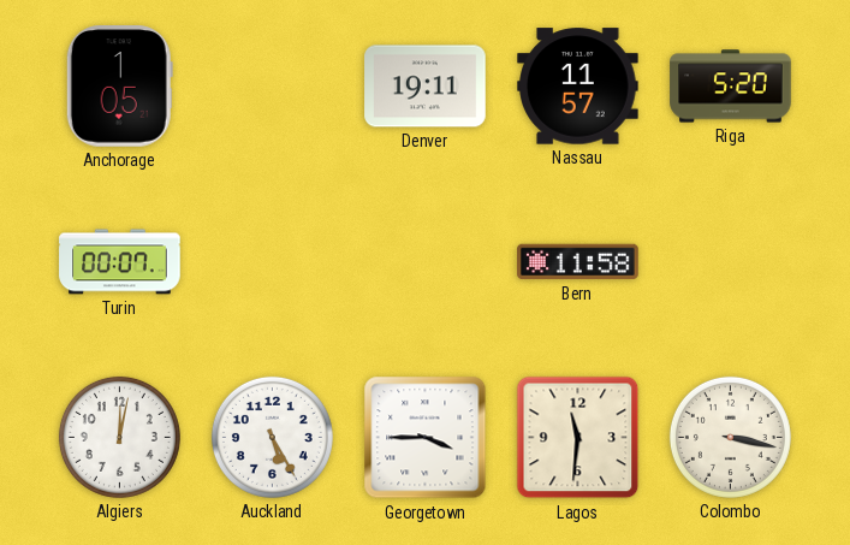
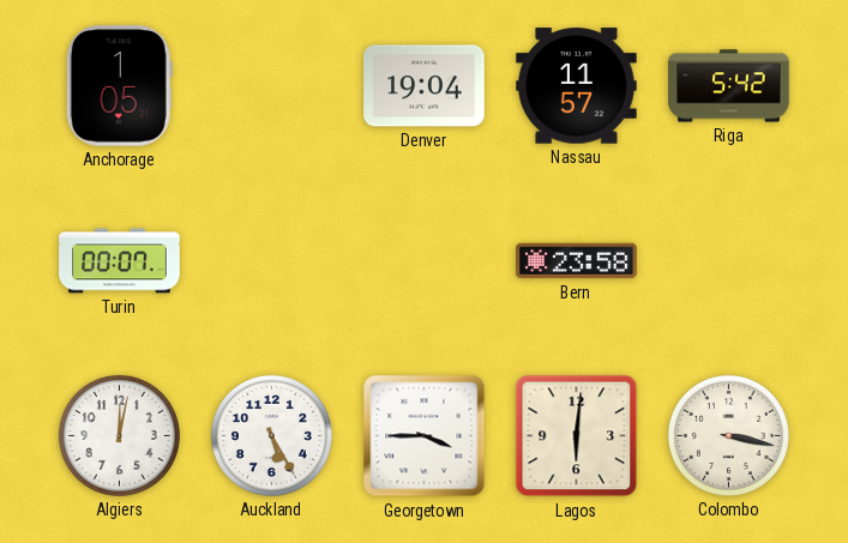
Denver: 19:11 -> 19:04 (425, 86)
Riga: 5:20 -> 5:42 (729, 86)
Bern: 11:58 -> 23:58 (577, 261)
Lagos: 11:31 -> 6:01 (577, 436)
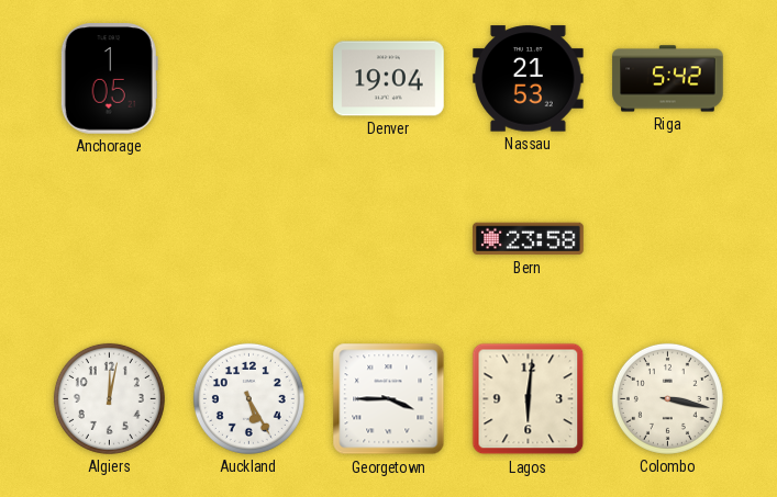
Nassau: 11:57 -> 21:53 (529, 79)
Turin: 00:07 -> none (120, 261)
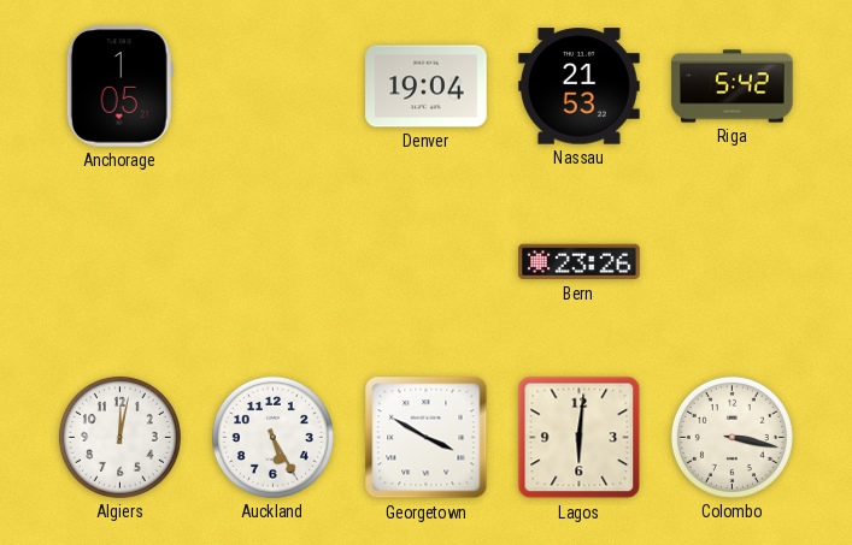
Bern: 23:58 -> 23:26 (580, 262)
Georgetown: 3:45 -> 3:50 (427, 438)
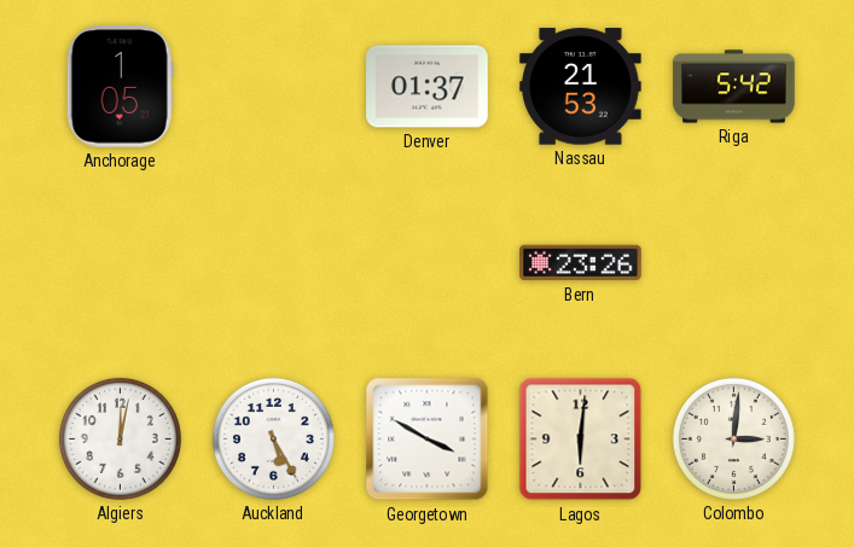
Denver: 19:04 -> 01:37 (428, 87)
Colombo: 3:17 -> 3:01 (733, 438)
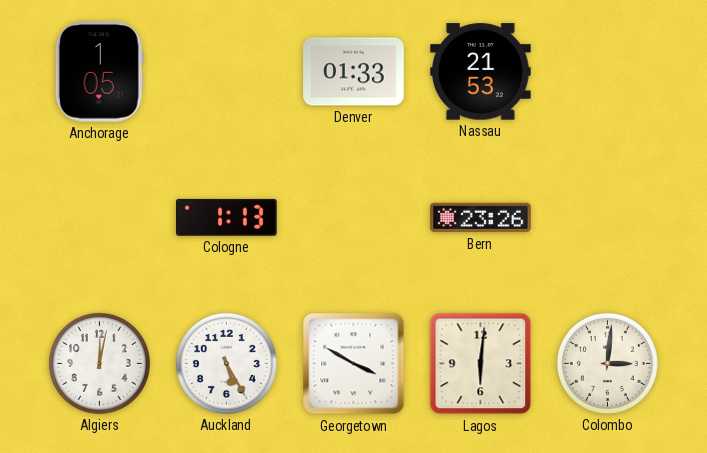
Denver: 01:37 -> 01:33 (354, 72)
Riga: 5:42 -> none (734, 87)
Cologne: none -> 1:13 (227, 217)
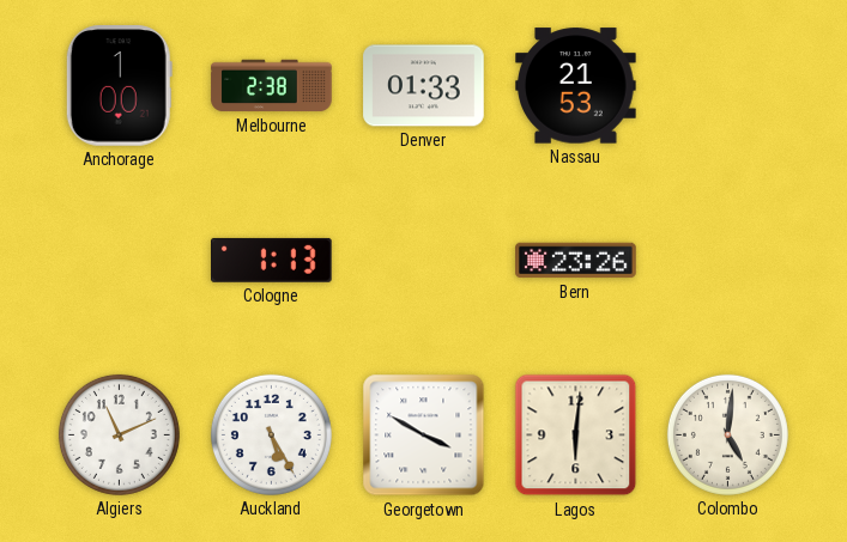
Anchorage: 1:05 -> 1:00 (119, 86)
Melbourne: none -> 2:38 (272, 86)
Algiers: 12:02 -> 11:11 (119, 434)
Colombo: 3:01 -> 5:01 (727, 434)
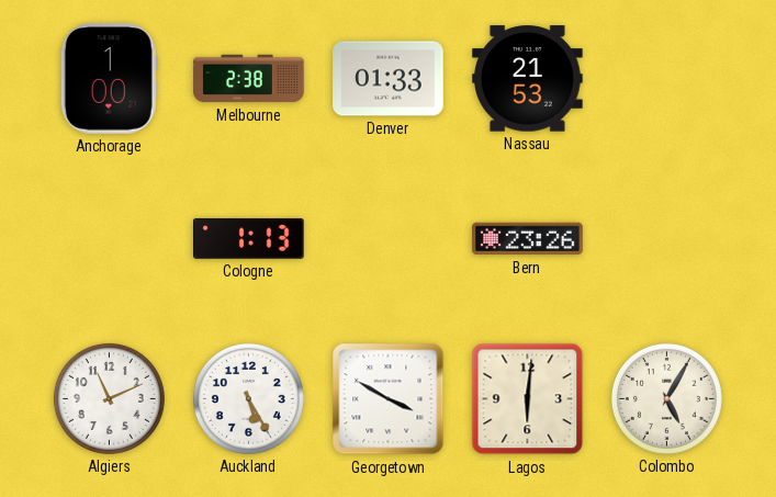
Colombo: 5:01 -> 5:05 (666, 398)
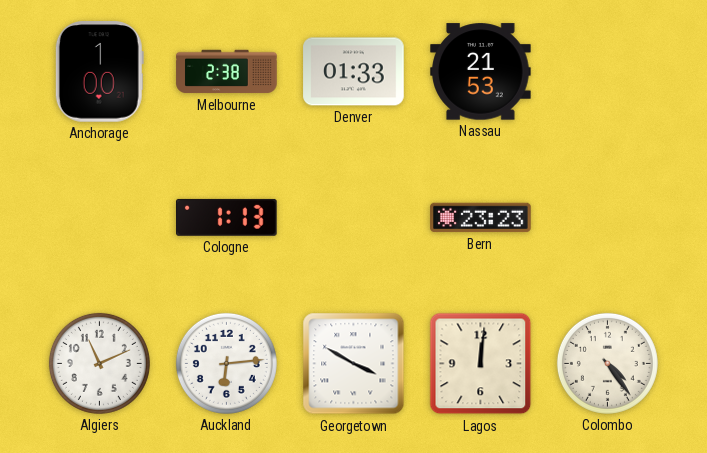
Bern: 23:26 -> 23:23 (481, 218)
Auckland: 5:25 -> 6:14 (226, 363)
Lagos: 6:01 -> 12:01 (481, 364)
Colombo: 5:05 -> 4:24 (607, 363)
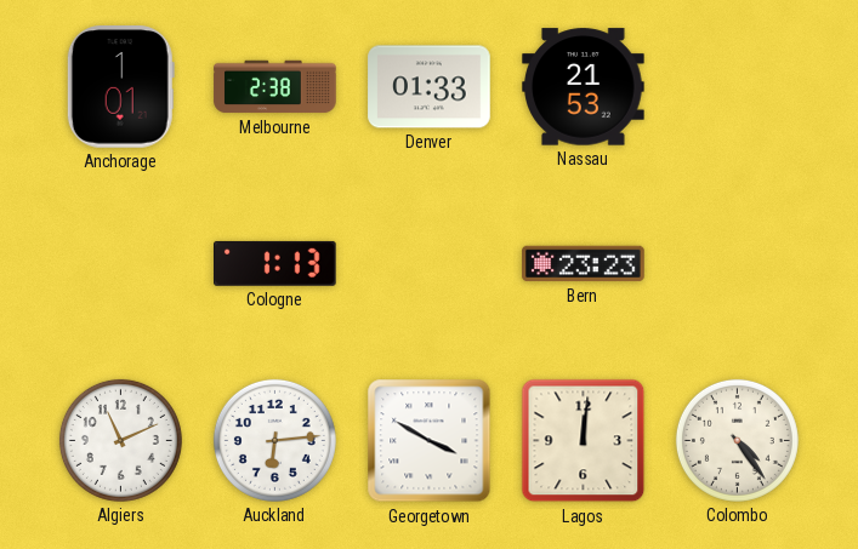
Anchorage: 1:00 -> 1:01 (120, 87)
